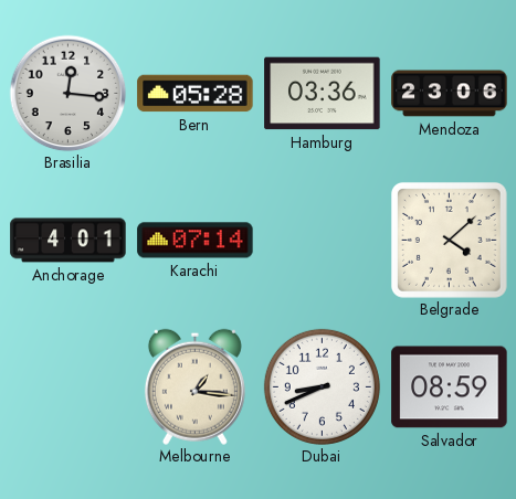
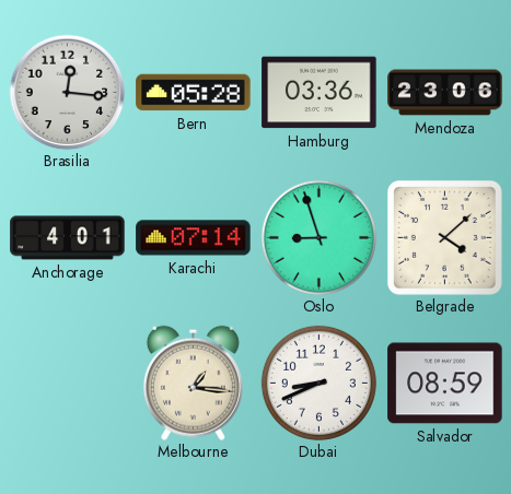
Oslo: none -> 8:57 (318, 237)
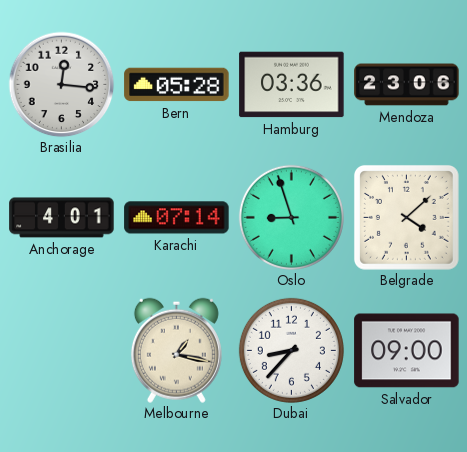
Melbourne: 1:16 -> 1:17 (176, 350)
Dubai: 8:41 -> 8:37 (291, 350)
Salvador: 08:59 -> 09:00 (407, 351)
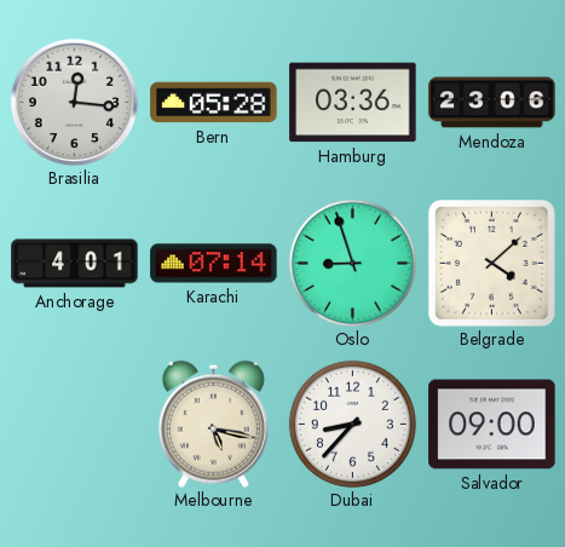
Melbourne: 1:17 -> 5:17 (213, 424)
